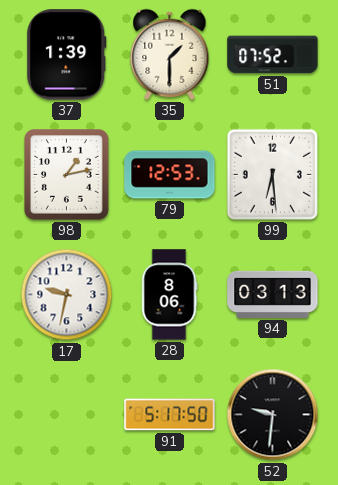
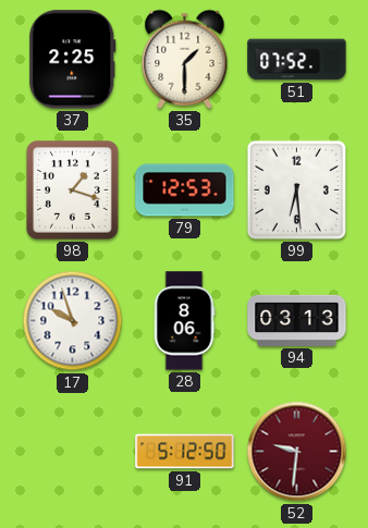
37: 1:39 -> 2:25 (73, 60)
98: 1:13 -> 1:18 (73, 191)
17: 9:32 -> 9:57 (73, 321)
91: 5:17 -> 5:12 (185, 452)
52 dial: black -> burgundy (297, 452)
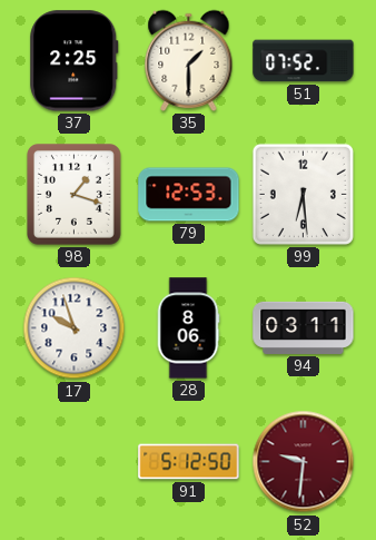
94: 03:13 -> 03:11 (304, 327)
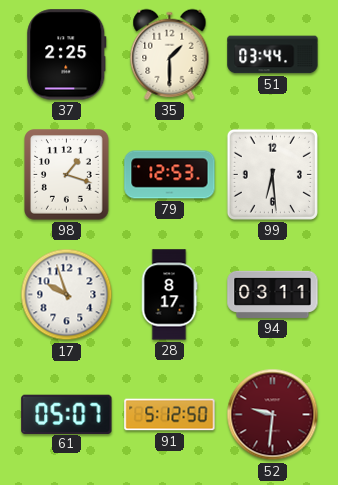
51: 07:52 -> 03:44 (273, 55)
28: 8:06 -> 8:17 (169, 295)
61: none -> 05:07 (67, 414)
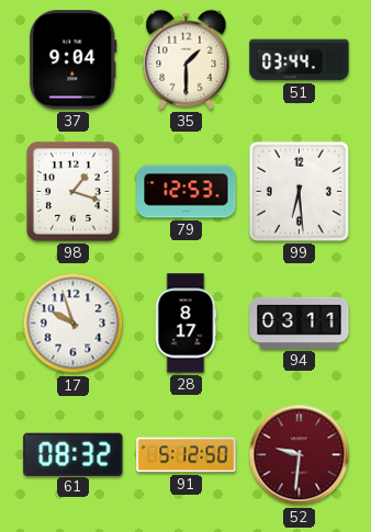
37: 2:25 -> 9:04 (74, 60)
61: 05:07 -> 08:32 (74, 454)
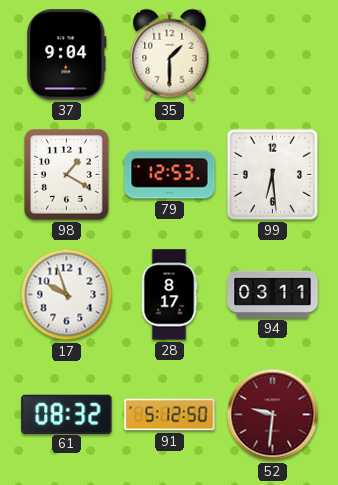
51: 03:44 -> none (300, 60)
98: 1:18 -> 1:20 (67, 175)
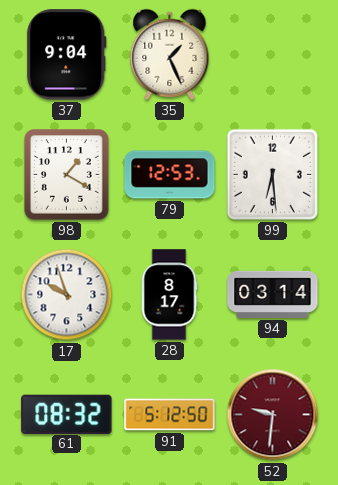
35: 1:30 -> 1:26 (170, 54)
94: 03:11 -> 03:14 (273, 294)
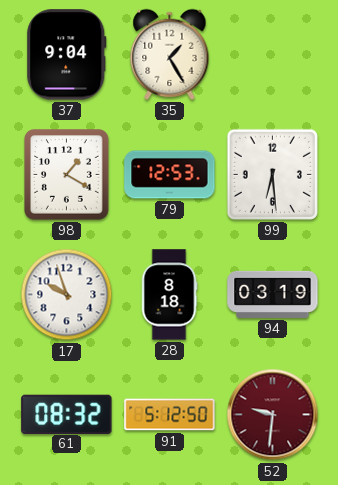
35: 1:26 -> 1:25 (170, 54)
28: 8:17 -> 8:18 (169, 295)
94: 03:14 -> 03:19 (273, 294)
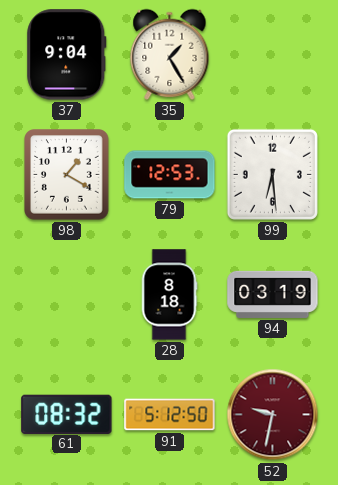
17: 9:57 -> none (67, 295)
52: 9:31 -> 9:32 (273, 415)
